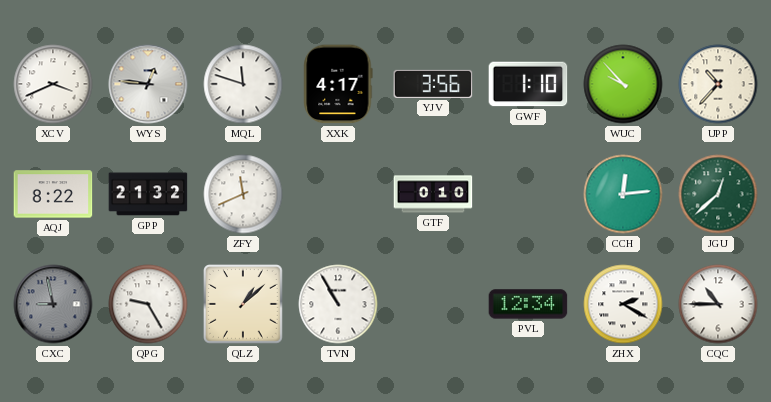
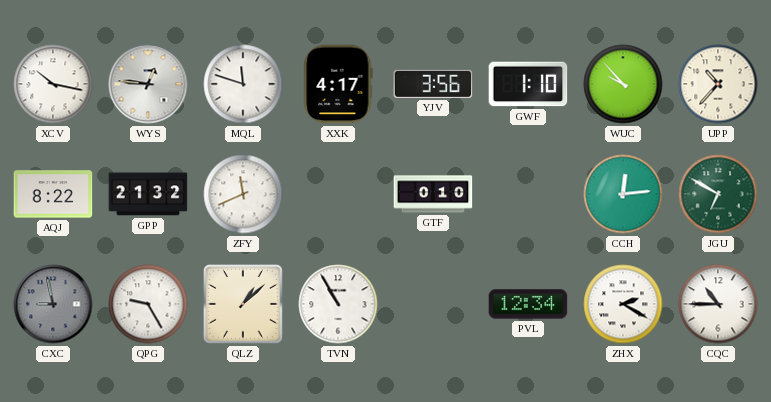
XCV: 3:41 -> 10:17 (53, 84)
JGU: 12:38 -> 6:50 (718, 194)
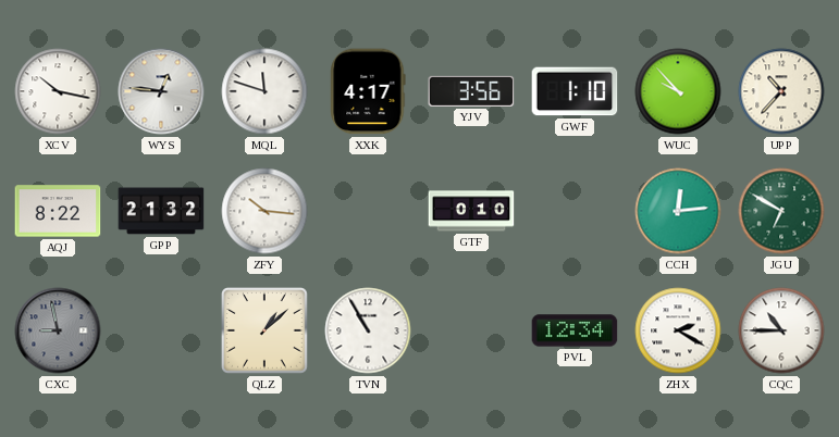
ZFY: 11:41 -> 10:16 (264, 211)
QPG: 9:25 -> none (148, 304)
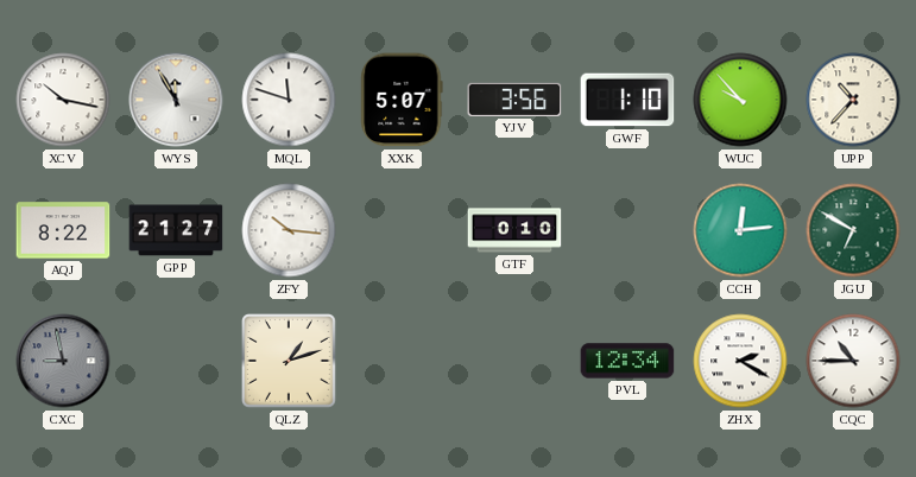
WYS: 12:46 -> 11:55 (176, 100)
XXK: 4:17 -> 5:07 (402, 100)
GPP: 21:32 -> 21:27 (176, 230)
QLZ: 1:08 -> 1:12 (290, 362)
TVN: 10:55 -> none (368, 330)
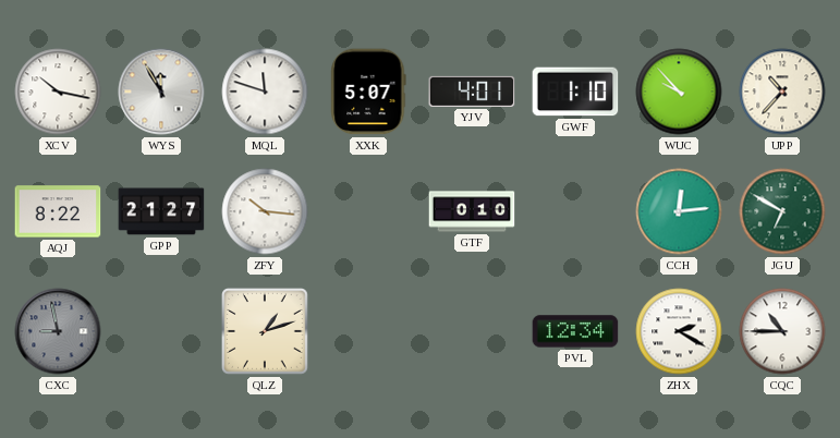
YJV: 3:56 -> 4:01 (472, 92)
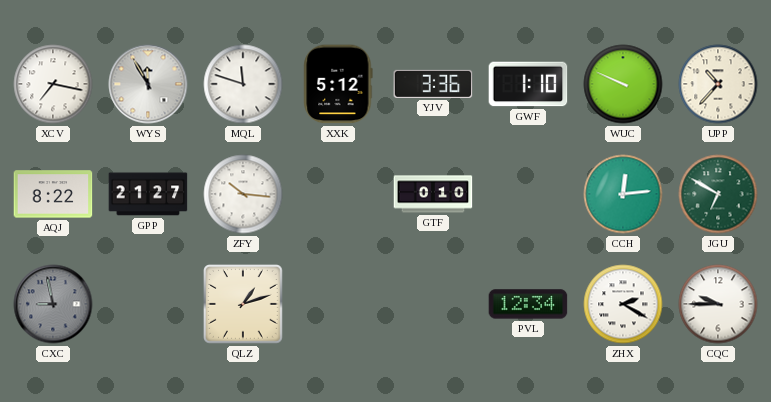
XCV: 10:17 -> 7:17 (53, 84)
XXK: 5:07 -> 5:12 (338, 84)
YJV: 4:01 -> 3:36 (433, 84)
WUC: 9:53 -> 9:49 (623, 84)
CQC: 10:45 -> 9:45 (718, 304)
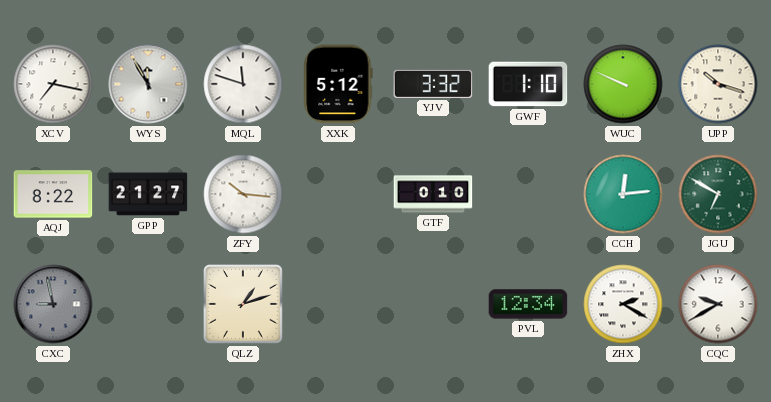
YJV: 3:36 -> 3:32 (433, 84)
UPP: 10:37 -> 10:18 (718, 84)
CQC: 9:45 -> 9:40 (718, 304)
